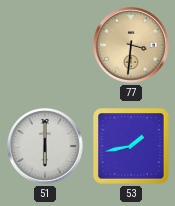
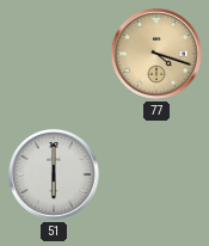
77: 3:31 -> 4:18 (156, 54)
53: 1:43 -> none (131, 146)
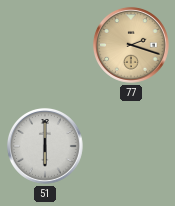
77: 4:18 -> 2:18 (131, 45)
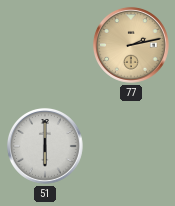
77: 2:18 -> 2:13 (131, 45)
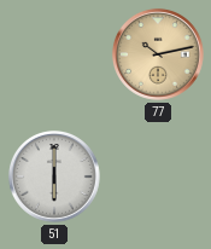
77: 2:13 -> 10:13 (158, 54)
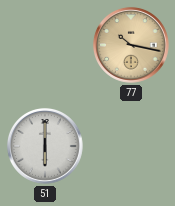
77: 10:13 -> 10:17 (131, 45)
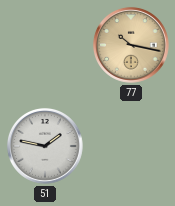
51: 6:00 -> 1:47 (45, 146)
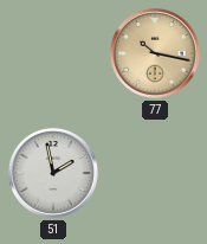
51: 1:47 -> 1:58 (53, 173)
